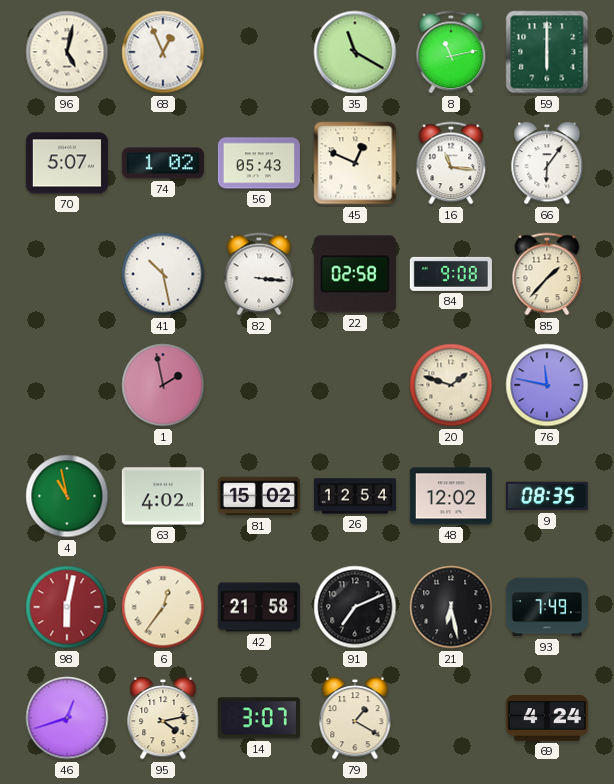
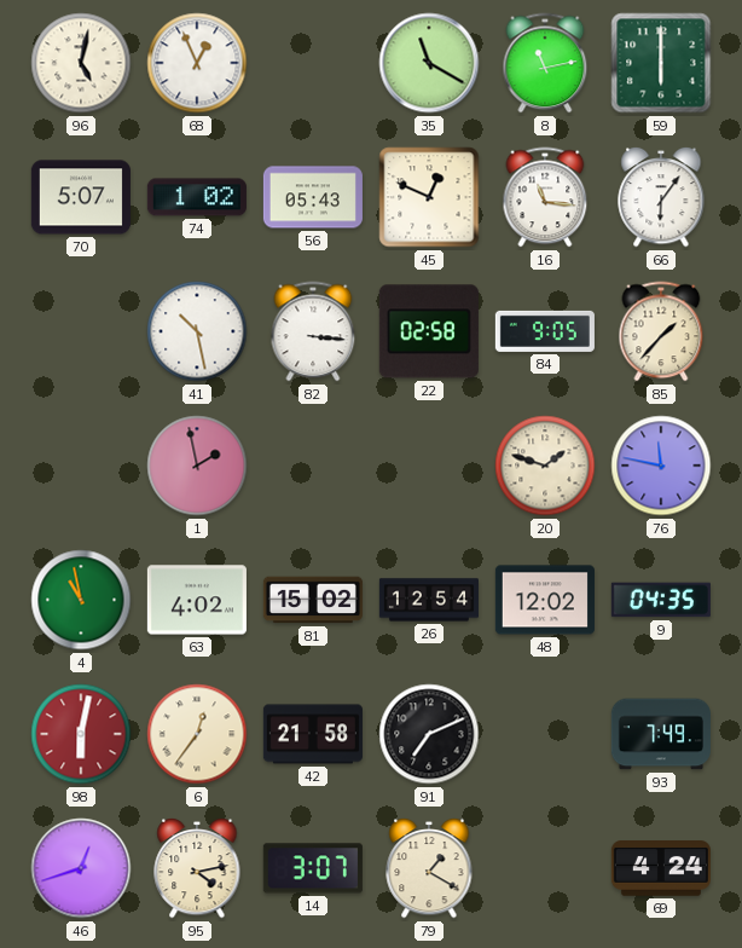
84: 9:08 -> 9:05 (545, 331)
9: 08:35 -> 04:35 (661, 600)
21: 6:28 -> none (451, 607)
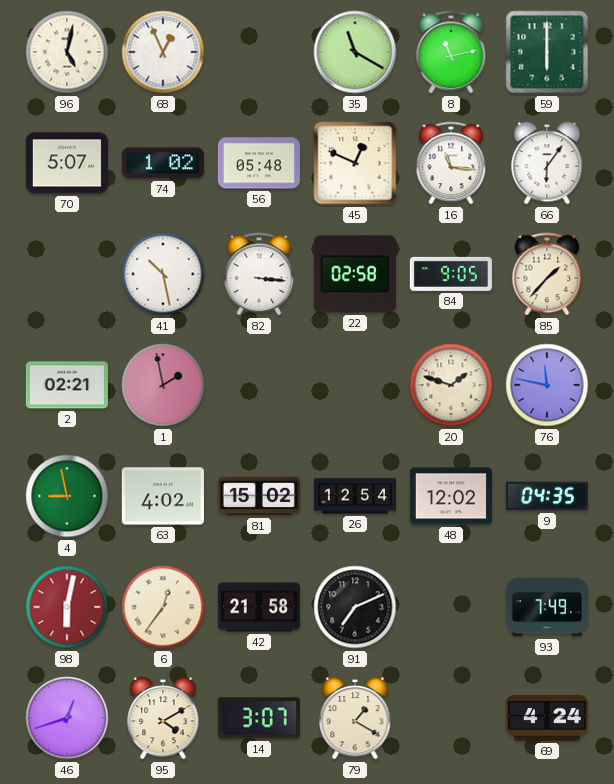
56: 05:43 -> 05:48 (259, 163)
2: none -> 02:21 (67, 385)
4: 10:58 -> 8:58 (67, 496)
95: 4:13 -> 4:10 (163, 718)
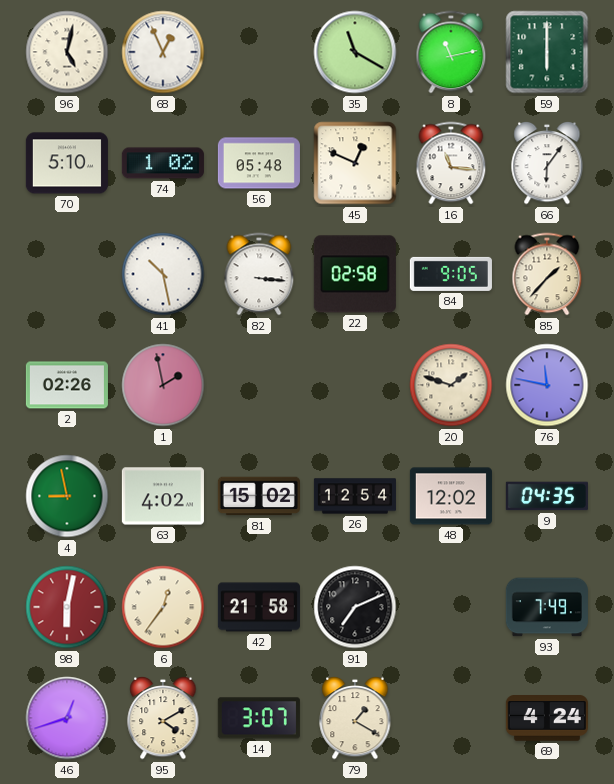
70: 5:07 -> 5:10 (67, 163)
2: 02:21 -> 02:26 (67, 385)
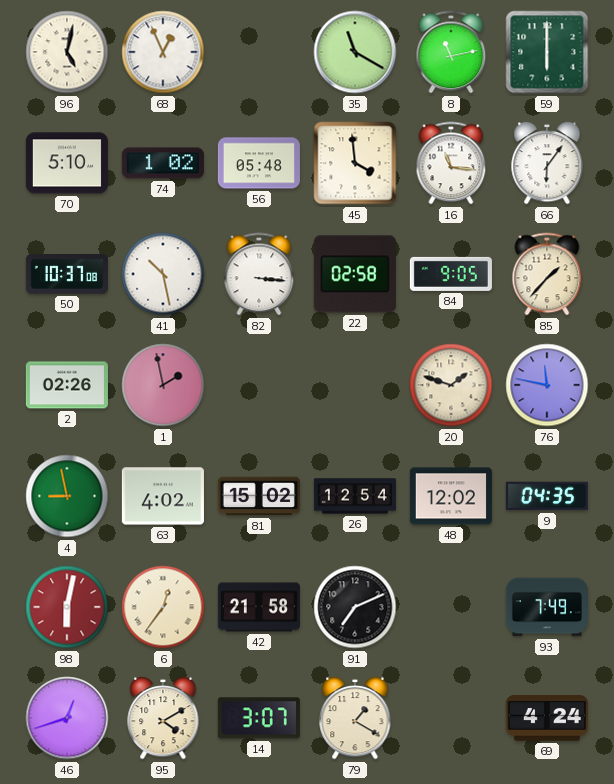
45: 12:49 -> 3:59 (355, 163)
50: none -> 10:37 (67, 275)
